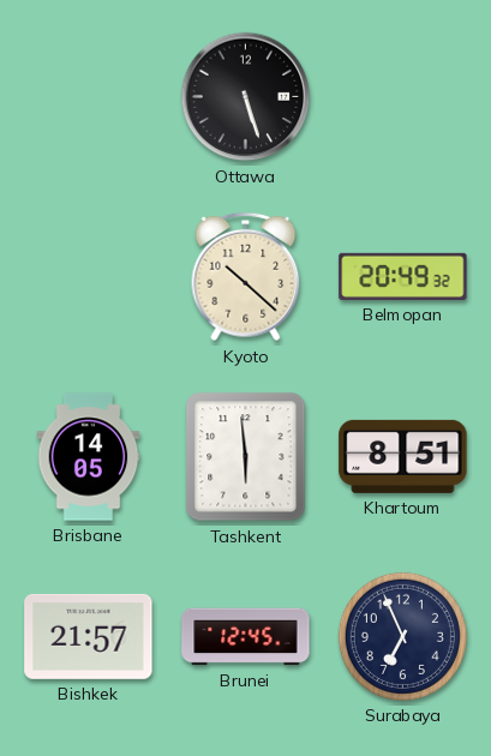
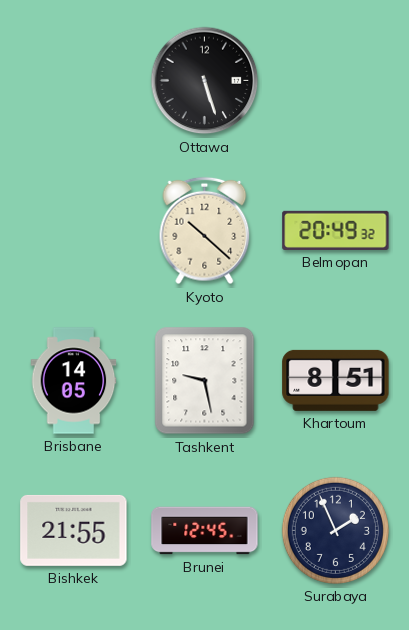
Tashkent: 5:59 -> 9:28 (205, 381)
Bishkek: 21:57 -> 21:55 (74, 530)
Surabaya: 6:56 -> 1:56 (335, 530)
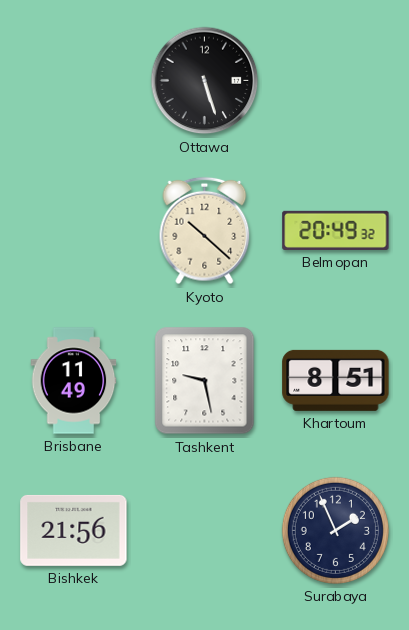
Brisbane: 14:05 -> 11:49 (74, 381)
Bishkek: 21:55 -> 21:56 (74, 530)
Brunei: 12:45 -> none (205, 531)
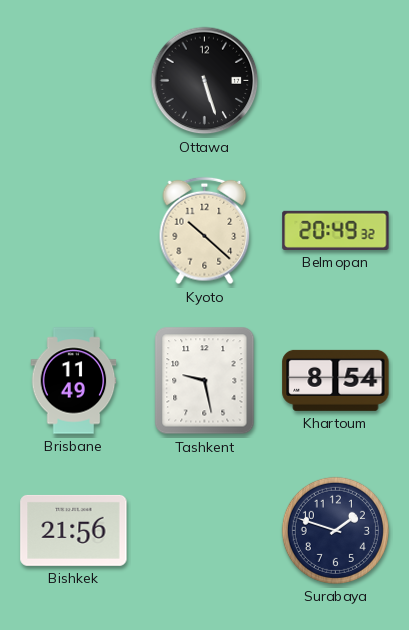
Khartoum: 8:51 -> 8:54 (336, 380)
Surabaya: 1:56 -> 1:48 (335, 530)
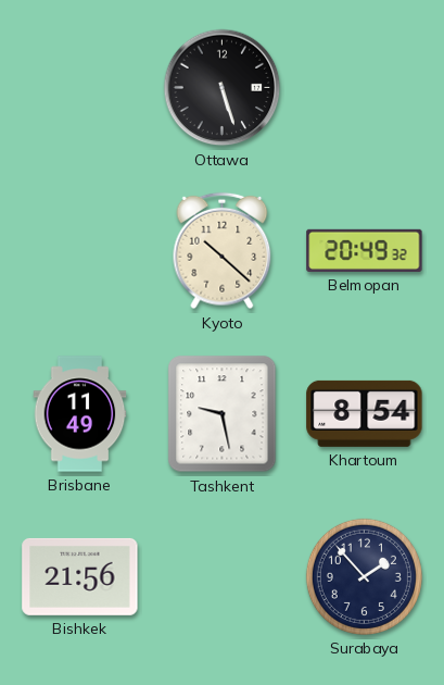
Surabaya: 1:48 -> 1:53 (364, 576)
